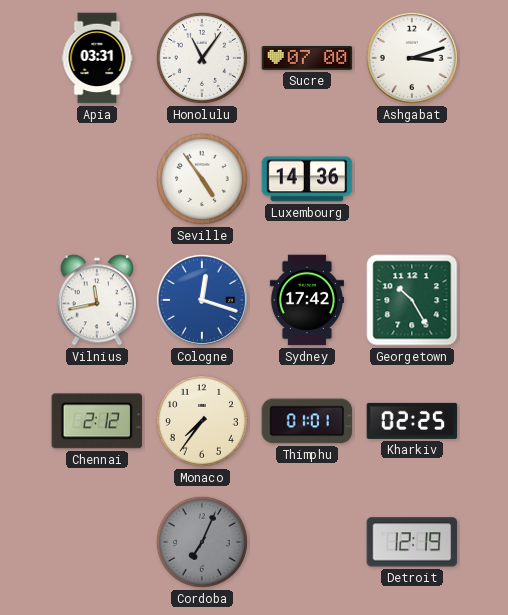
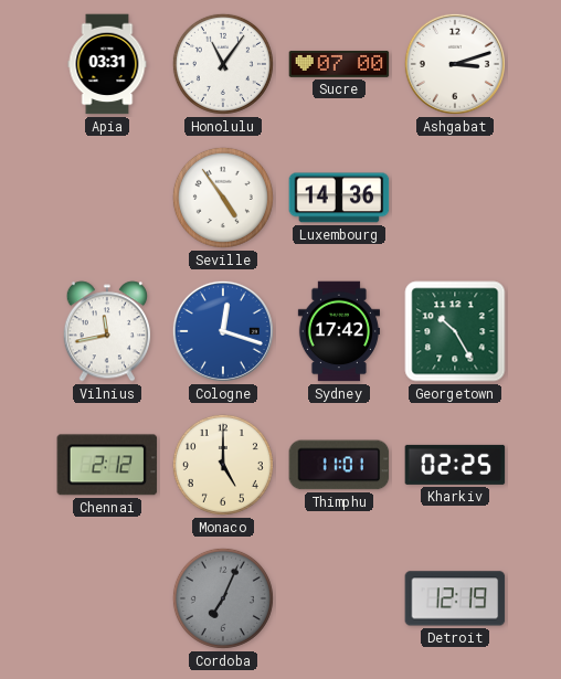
Monaco: 7:36 -> 5:00 (223, 465)
Thimphu: 01:01 -> 11:01 (339, 465)
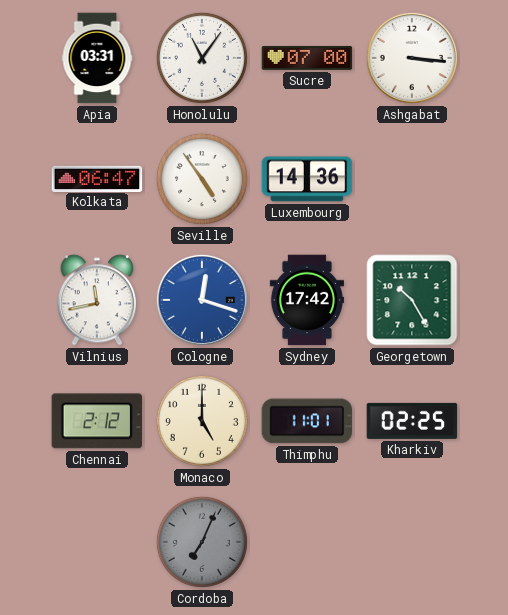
Ashgabat: 3:12 -> 3:16 (412, 58)
Kolkata: none -> 06:47 (97, 178)
Detroit: 12:19 -> none (455, 598)
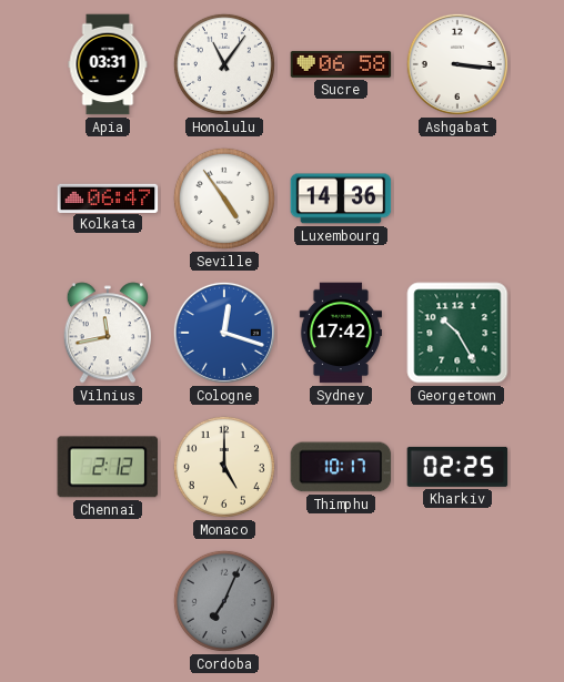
Sucre: 07:00 -> 06:58 (341, 64)
Thimphu: 11:01 -> 10:17 (341, 467)
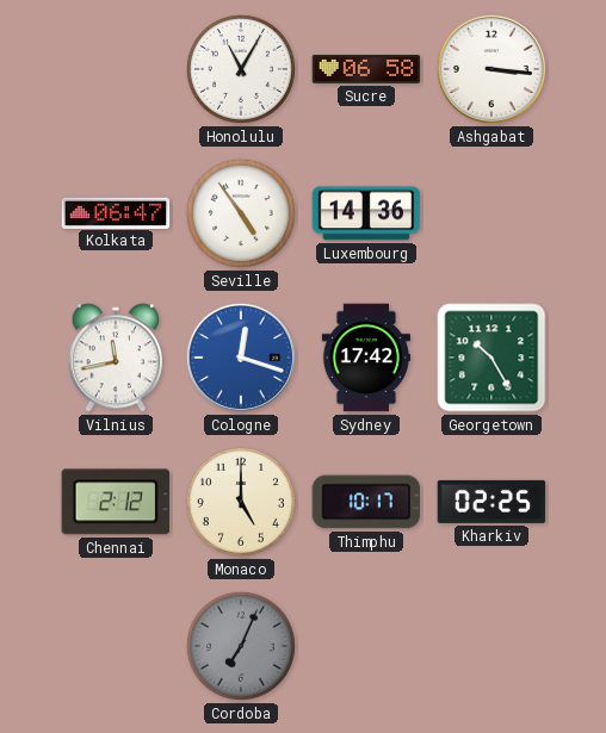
Apia: 03:31 -> none (108, 64)
Honolulu: 11:06 -> 11:05 (241, 69)
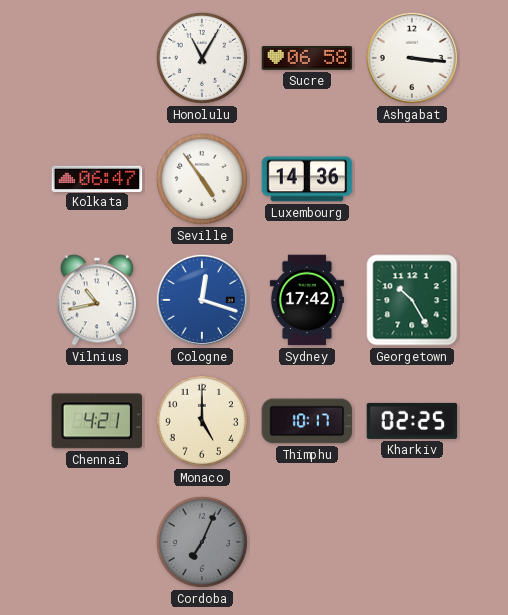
Vilnius: 11:43 -> 10:43 (96, 300)
Chennai: 2:12 -> 4:21 (97, 421)
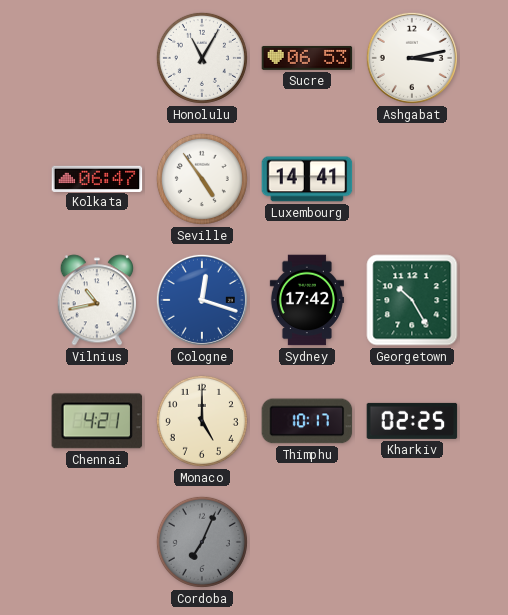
Sucre: 06:58 -> 06:53 (307, 58)
Ashgabat: 3:16 -> 3:13 (412, 58)
Luxembourg: 14:36 -> 14:41 (307, 179)
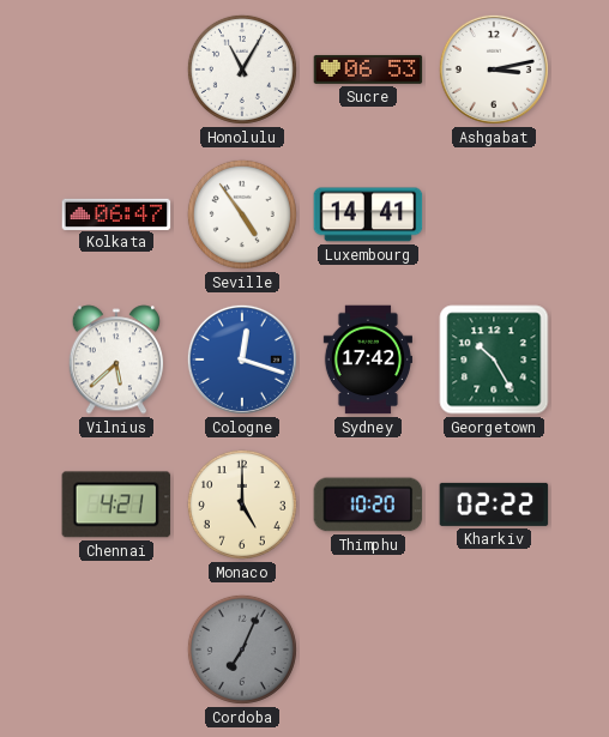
Vilnius: 10:43 -> 5:38 (115, 360)
Thimphu: 10:17 -> 10:20 (368, 505)
Kharkiv: 02:25 -> 02:22 (494, 505)
